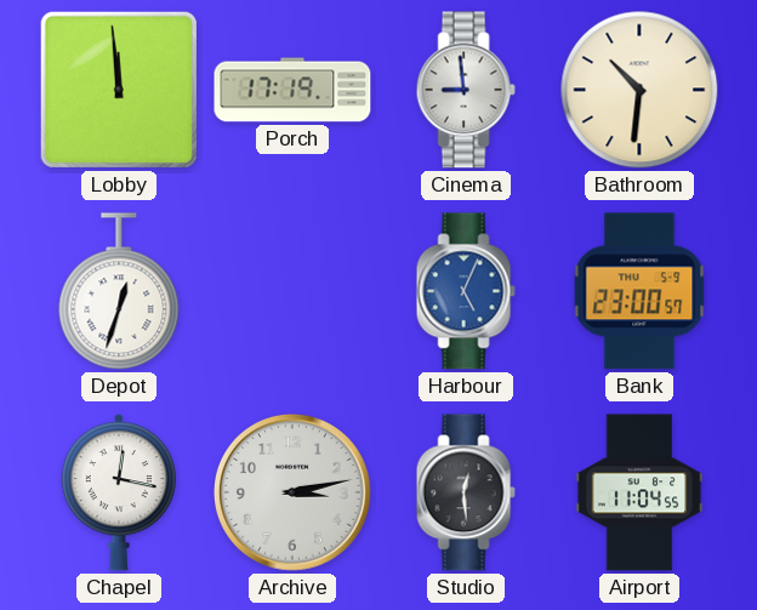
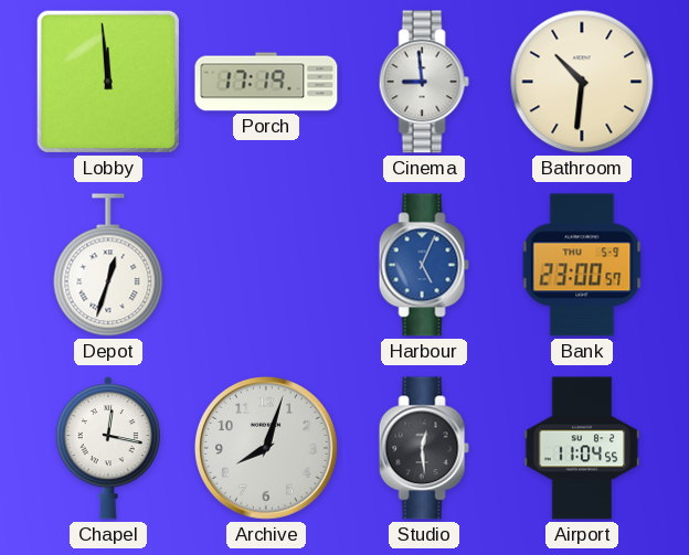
Archive: 3:13 -> 8:03 (267, 449)
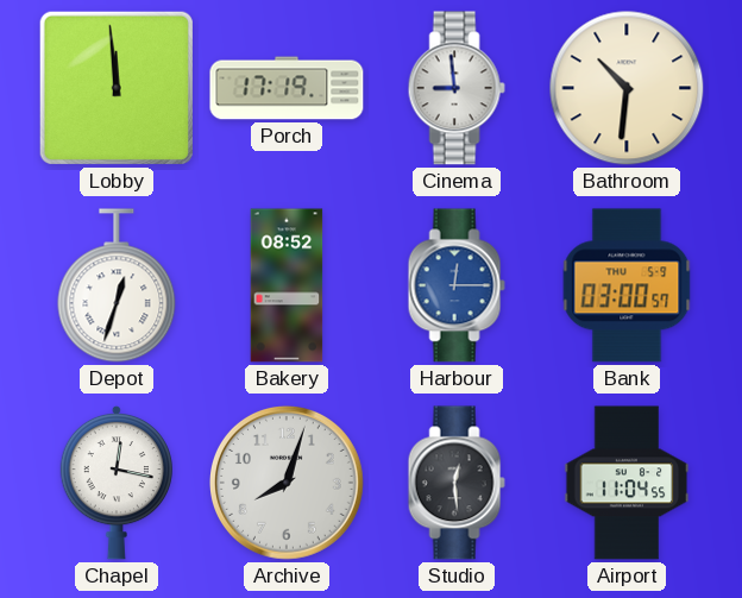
Bakery: none -> 08:52 (287, 285)
Harbour: 5:04 -> 12:15 (457, 285)
Bank: 23:00 -> 03:00 (627, 285)
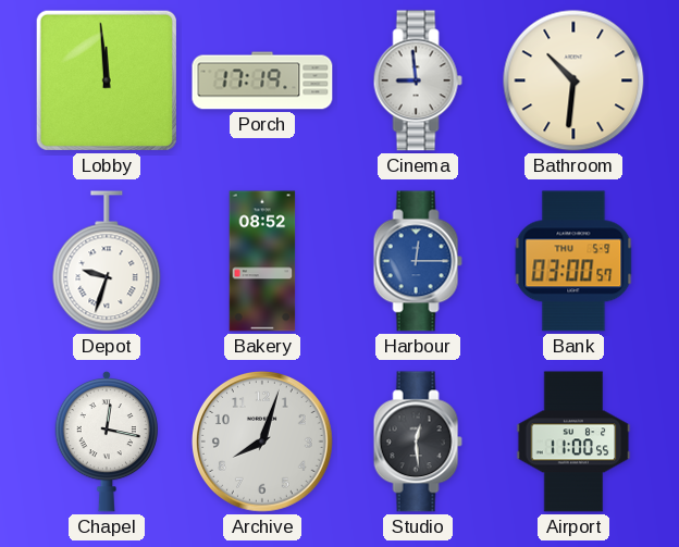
Depot: 12:33 -> 9:33 (107, 261)
Airport: 11:04 -> 11:00 (573, 442)
